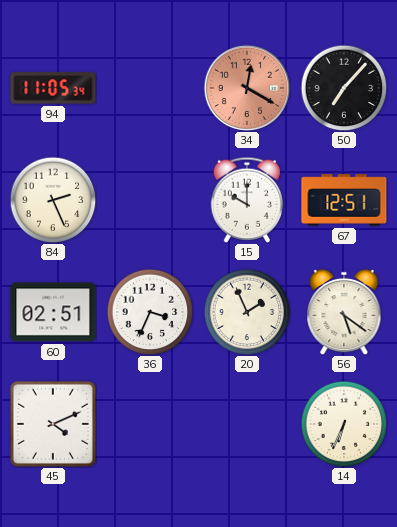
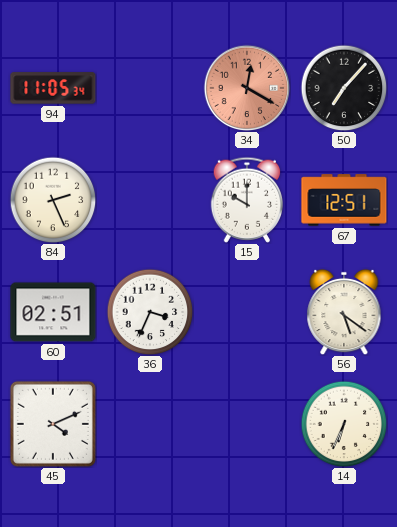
20: 1:56 -> none (247, 312)
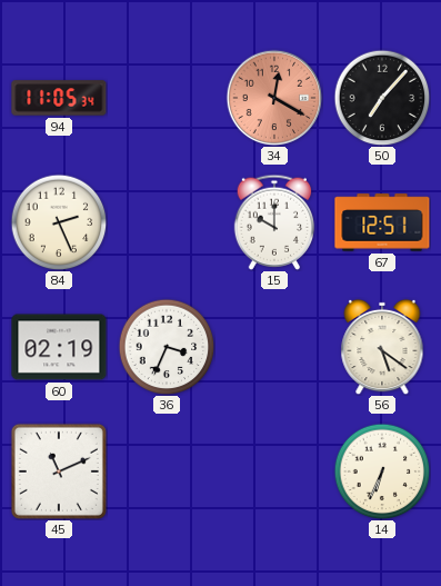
60: 02:51 -> 02:19 (59, 347)
45: 4:11 -> 11:11 (59, 471)
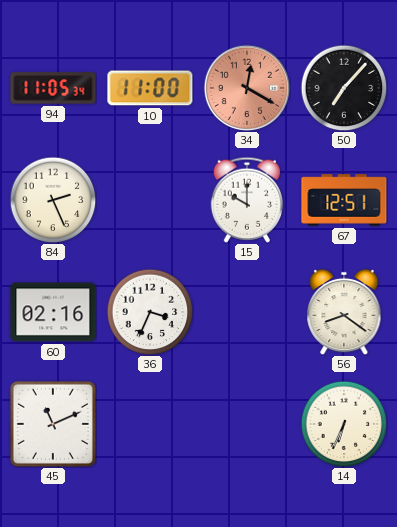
10: none -> 11:00 (150, 88)
60: 02:19 -> 02:16 (53, 312)
56: 5:21 -> 8:21 (344, 312)
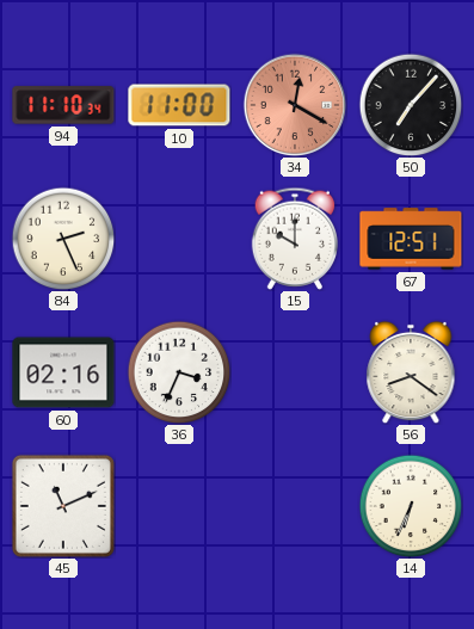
94: 11:05 -> 11:10 (63, 105)
